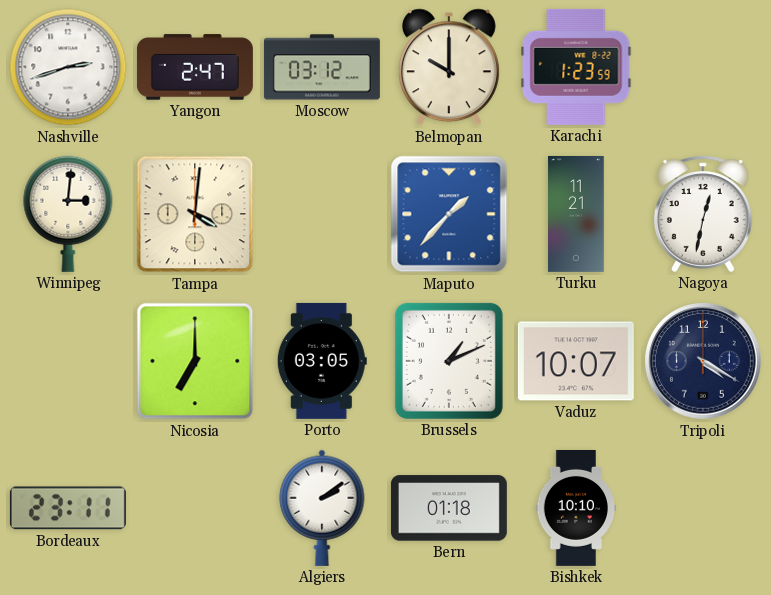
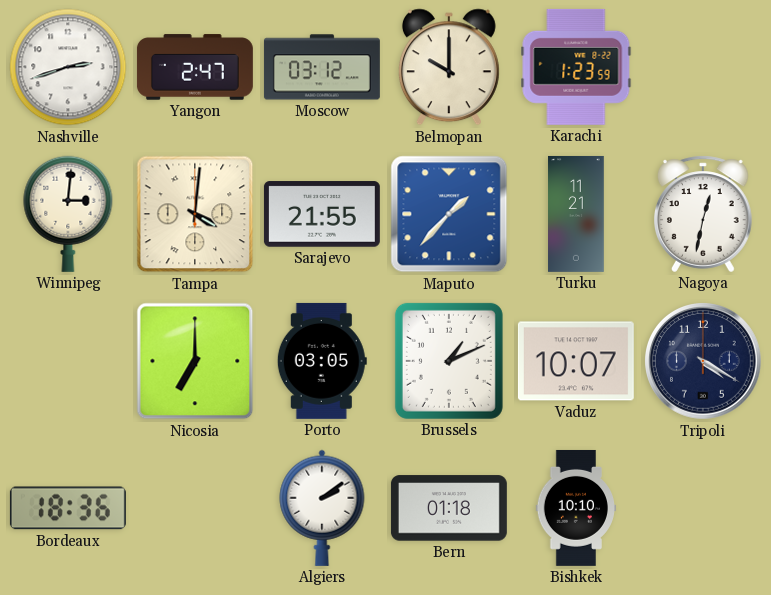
Sarajevo: none -> 21:55 (322, 214)
Bordeaux: 23:11 -> 18:36 (68, 508)
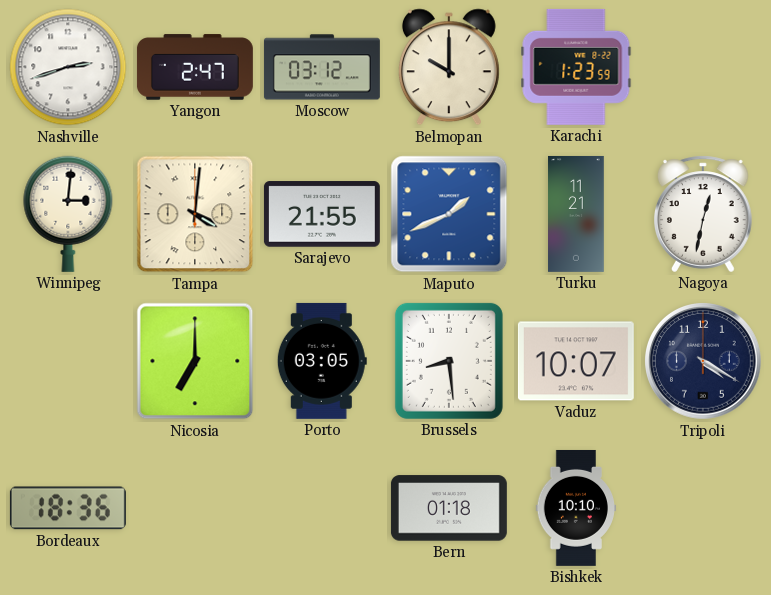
Maputo: 1:37 -> 1:41 (449, 214)
Brussels: 1:11 -> 8:29 (449, 361)
Algiers: 2:09 -> none (322, 508)
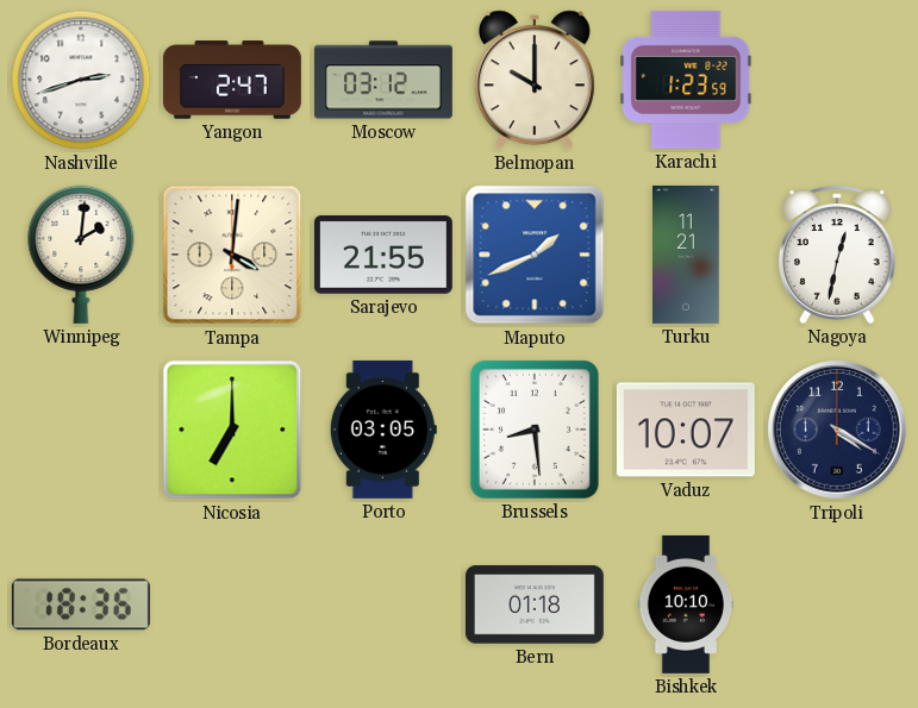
Winnipeg: 3:01 -> 2:01 (81, 255)
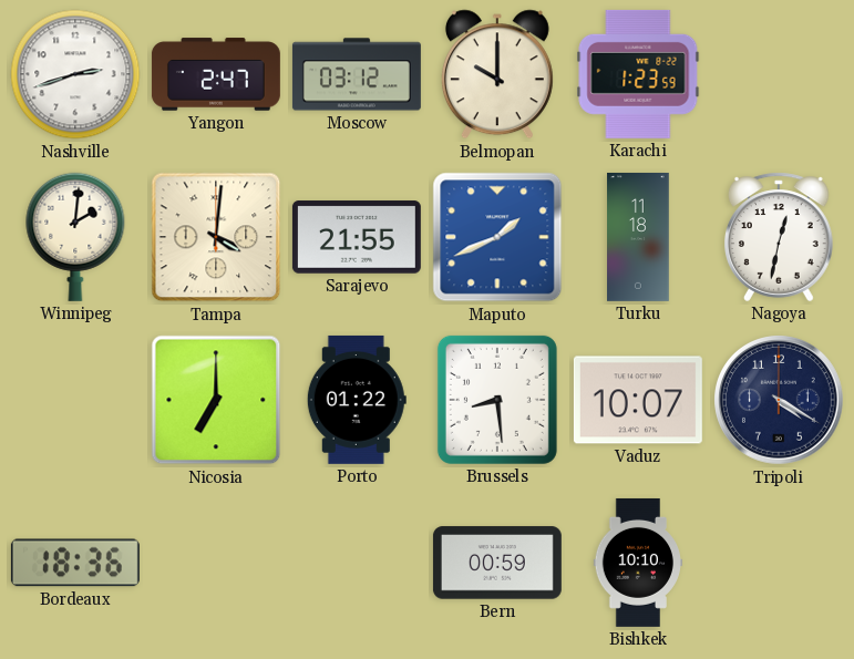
Turku: 11:21 -> 11:18 (638, 237)
Porto: 03:05 -> 01:22 (357, 400)
Bern: 01:18 -> 00:59 (497, 563)
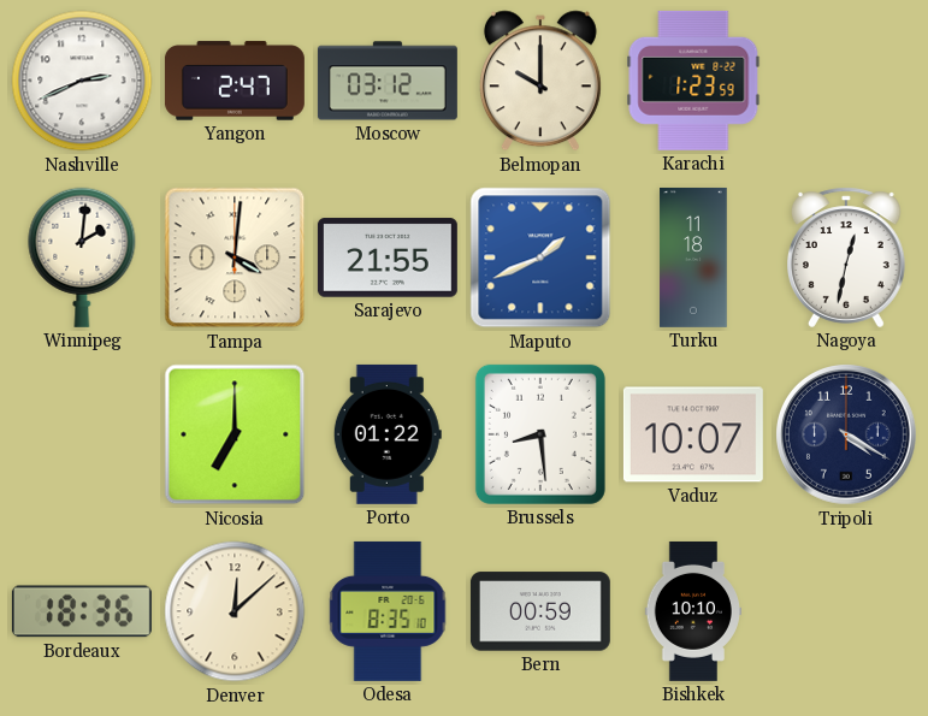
Nashville: 2:42 -> 2:41 (82, 81)
Denver: none -> 12:08 (235, 611)
Odesa: none -> 8:35 (388, 611)
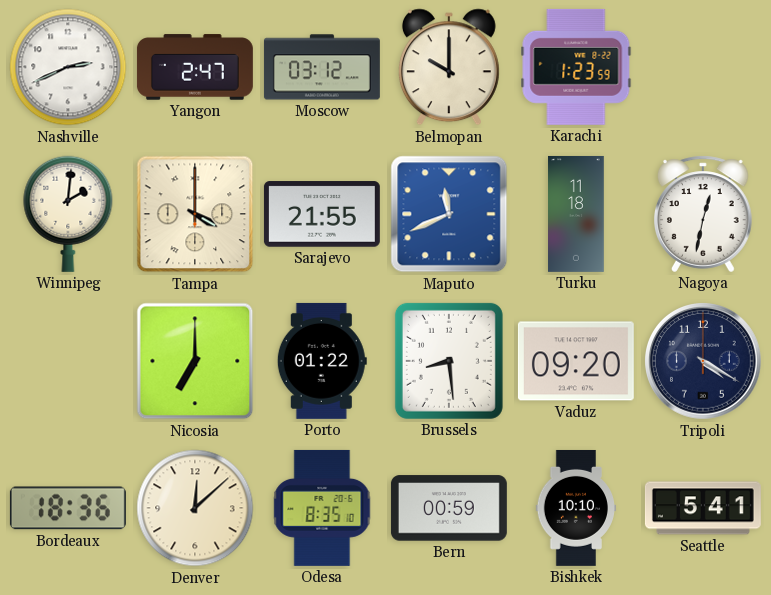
Tampa: 4:01 -> 4:00 (195, 214)
Maputo: 1:41 -> 11:41 (449, 214)
Vaduz: 10:07 -> 09:20 (576, 361)
Seattle: none -> 5:41 (703, 508)
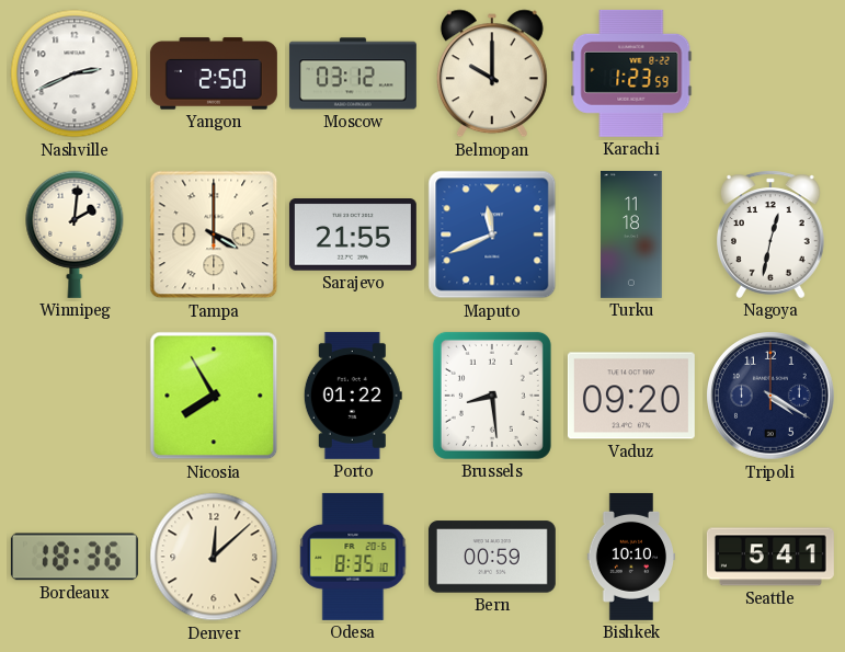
Yangon: 2:47 -> 2:50 (214, 73)
Nicosia: 7:00 -> 7:55 (214, 396)
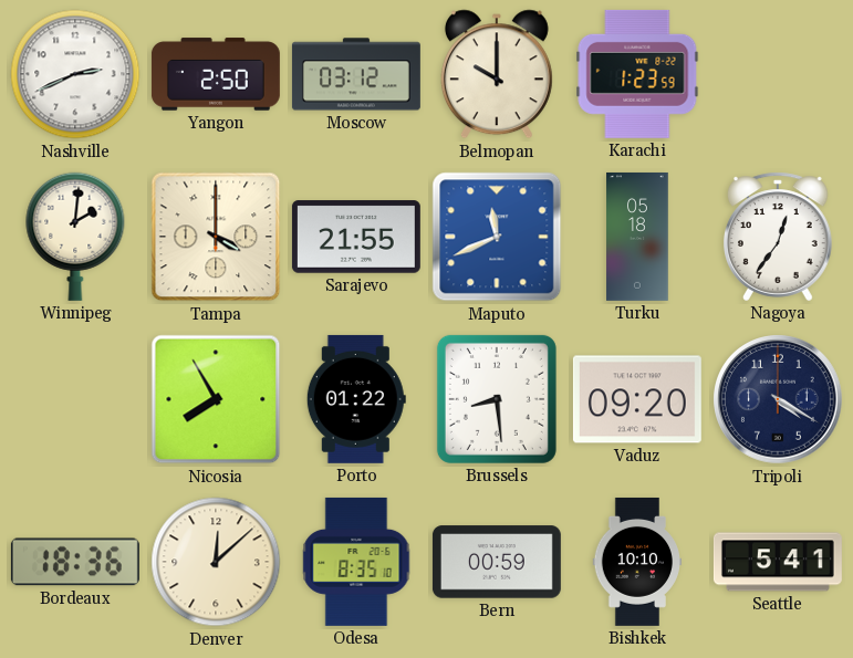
Turku: 11:18 -> 05:18 (637, 237)
Nagoya: 12:32 -> 12:36 (779, 237)
